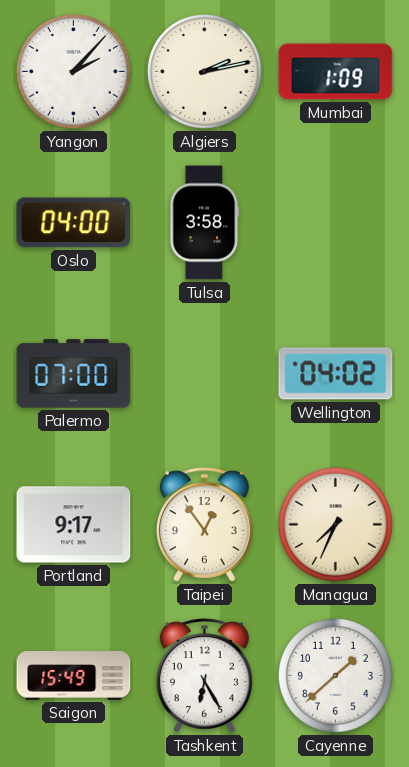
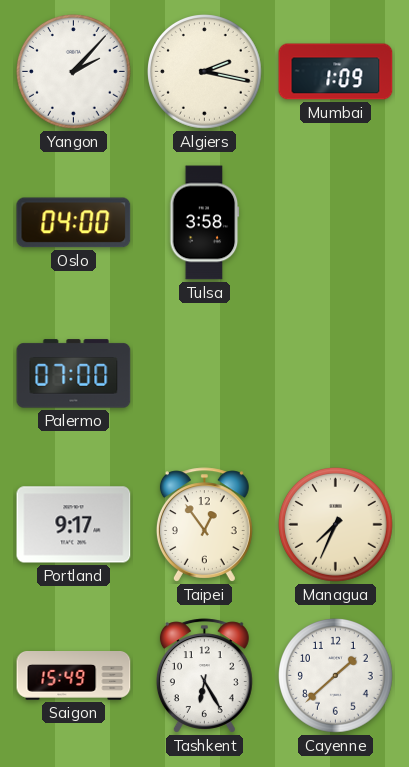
Algiers: 2:13 -> 2:17 (205, 72)
Wellington: 04:02 -> none (336, 374)
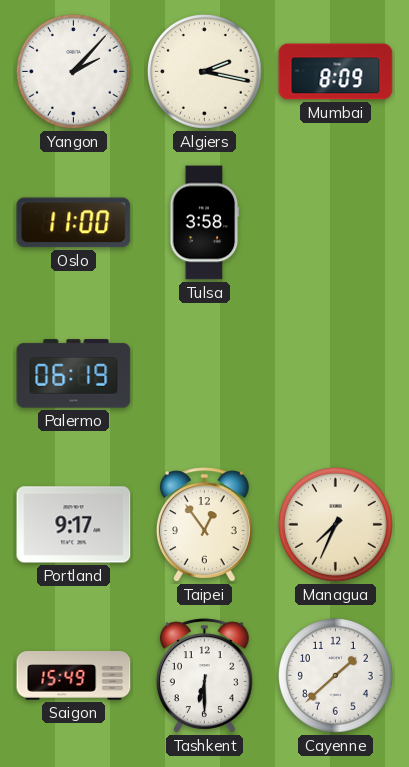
Mumbai: 1:09 -> 8:09 (336, 72)
Oslo: 04:00 -> 11:00 (74, 223)
Palermo: 07:00 -> 06:19 (74, 374)
Tashkent: 6:25 -> 6:30 (204, 676)
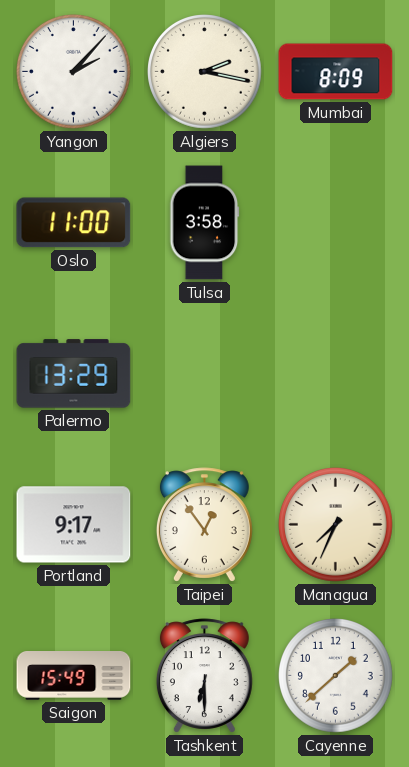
Palermo: 06:19 -> 13:29 (74, 374)
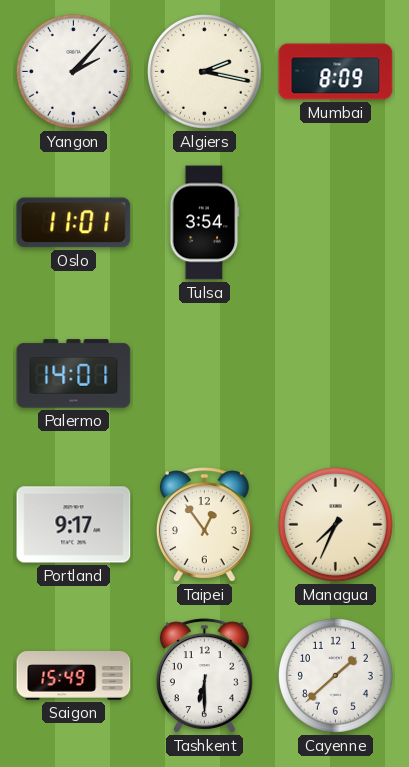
Oslo: 11:00 -> 11:01 (74, 223)
Tulsa: 3:58 -> 3:54 (205, 223)
Palermo: 13:29 -> 14:01 (74, 374)
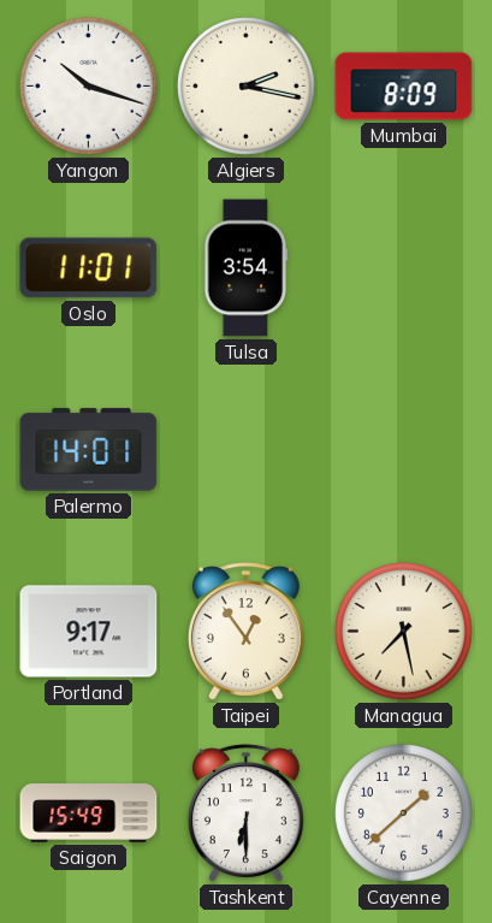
Yangon: 2:07 -> 10:18 (89, 87)
Managua: 7:34 -> 7:28 (404, 632)
